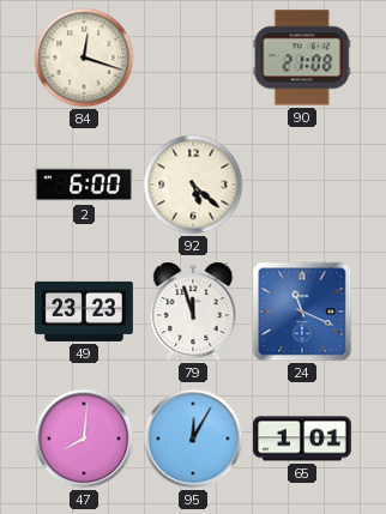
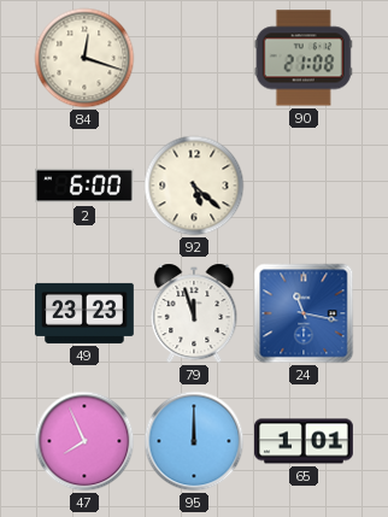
24: 11:19 -> 11:17 (304, 313)
47: 8:01 -> 7:56 (84, 441)
95: 12:05 -> 12:00 (194, 441)
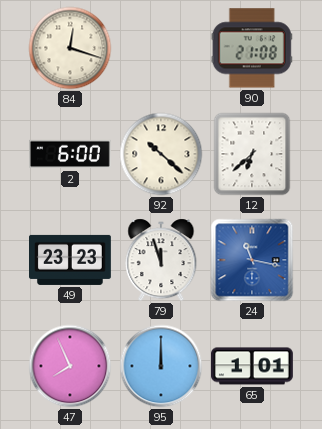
92: 5:22 -> 10:22 (161, 154)
12: none -> 6:38 (252, 154)
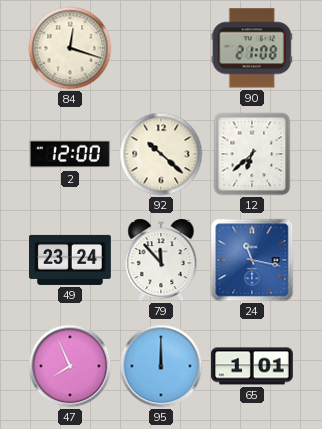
2: 6:00 -> 12:00 (71, 154)
49: 23:23 -> 23:24 (71, 260)
79: 11:57 -> 11:53 (161, 260)
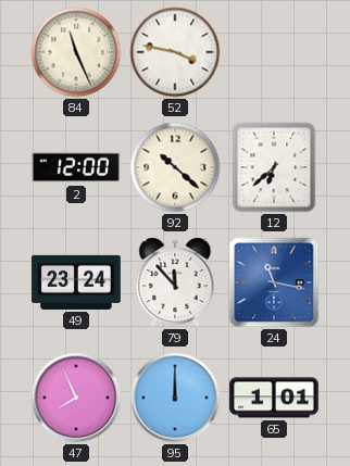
84: 12:18 -> 11:26 (76, 52)
52: none -> 3:47 (175, 52)
90: 21:08 -> none (252, 48)
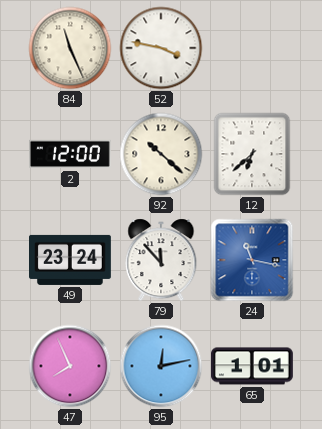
95: 12:00 -> 12:13 (161, 366)
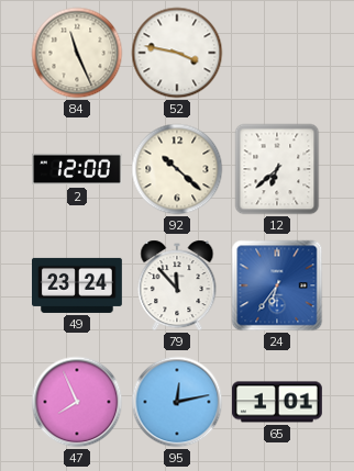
24: 11:17 -> 6:36 (277, 285)
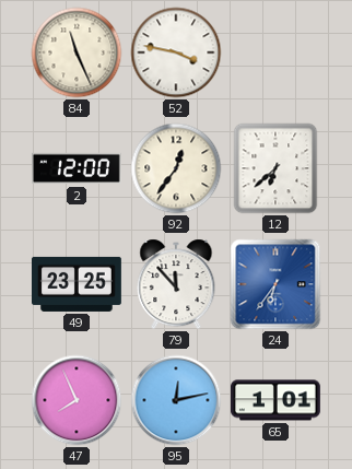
92: 10:22 -> 12:36 (176, 168)
49: 23:24 -> 23:25 (78, 284)
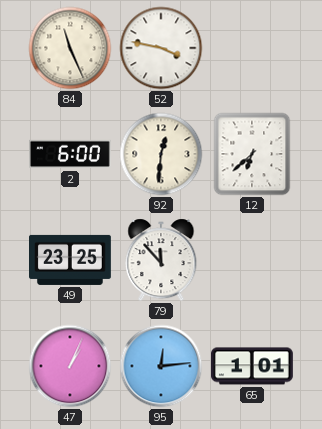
2: 12:00 -> 6:00 (71, 154)
92: 12:36 -> 12:31 (161, 154)
24: 6:36 -> none (275, 284)
47: 7:56 -> 1:04 (70, 366)
95: 12:13 -> 12:14 (161, 366)
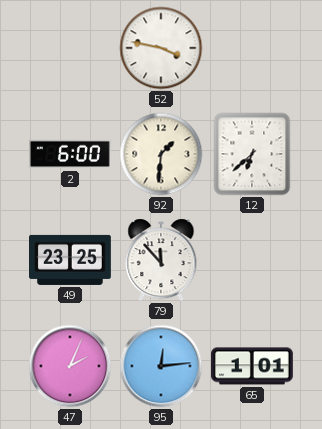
84: 11:26 -> none (70, 48)
92: 12:31 -> 1:31 (161, 154)
47: 1:04 -> 2:04 (70, 366)
